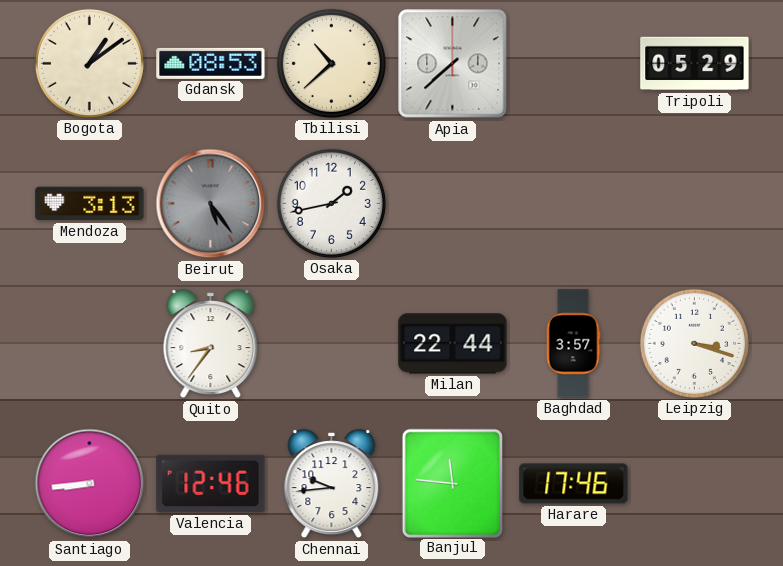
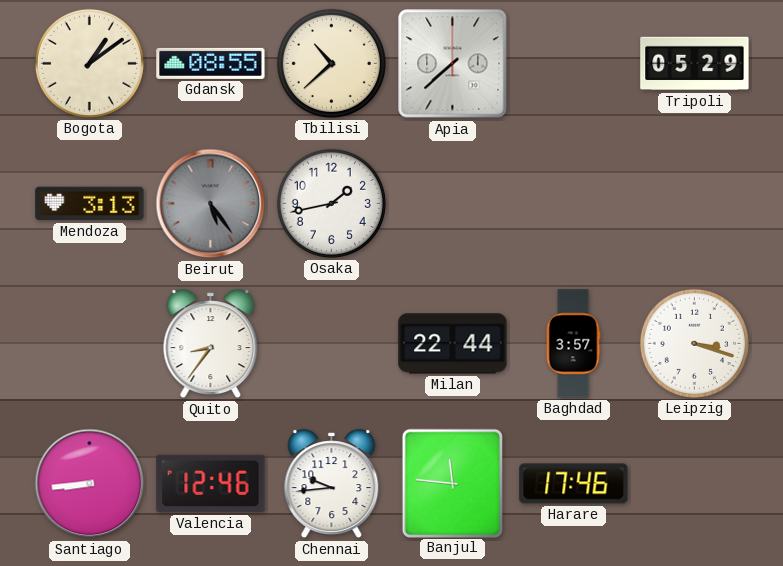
Gdansk: 08:53 -> 08:55 (211, 63)
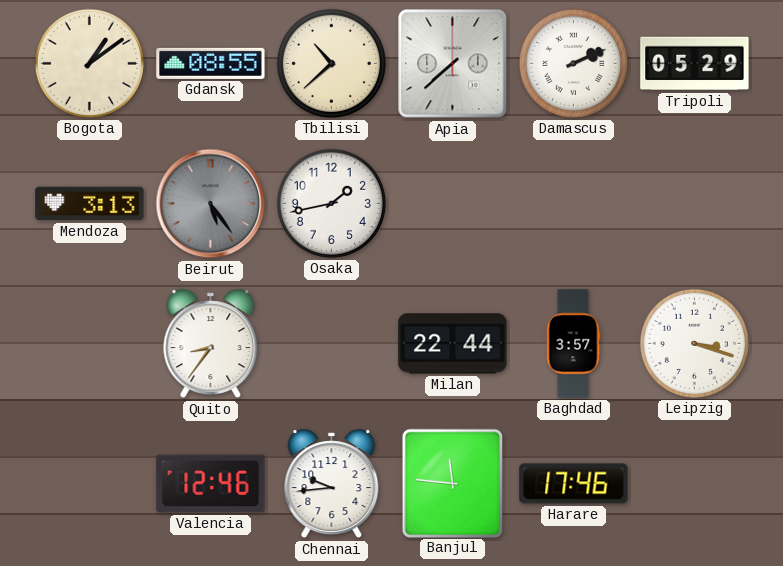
Damascus: none -> 2:11 (573, 63)
Santiago: 8:44 -> none (90, 484)
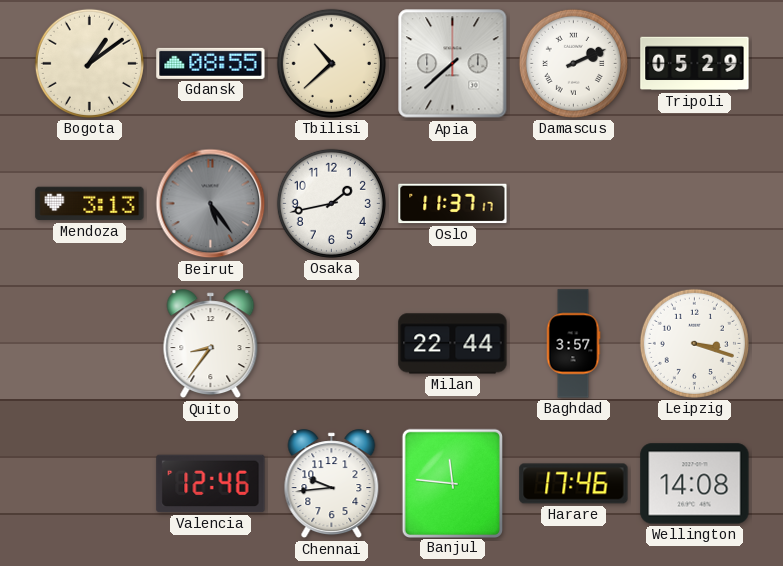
Oslo: none -> 11:37 (453, 204)
Wellington: none -> 14:08 (695, 484)
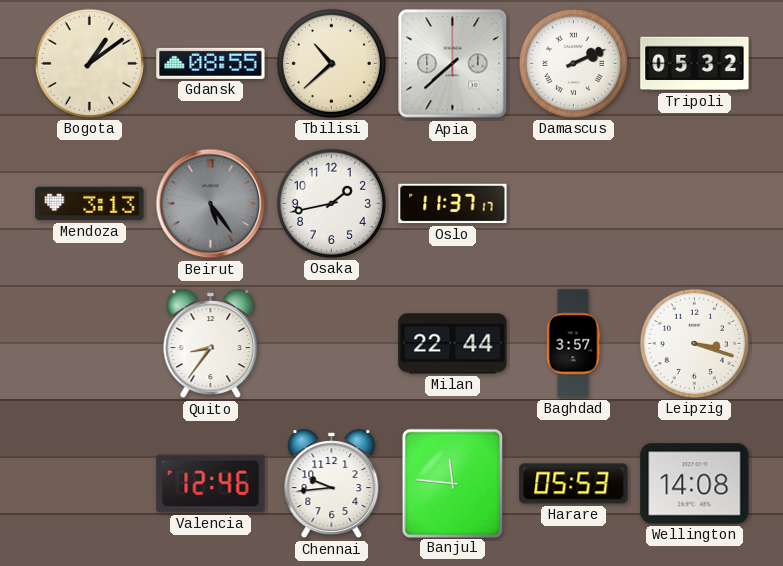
Tripoli: 05:29 -> 05:32 (695, 64)
Harare: 17:46 -> 05:53 (574, 484)
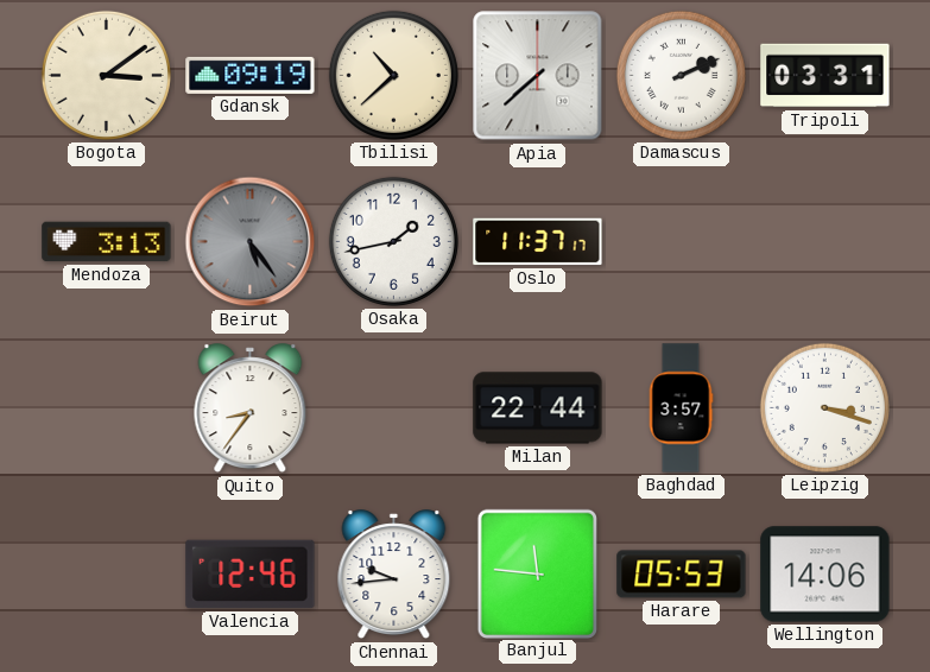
Bogota: 1:09 -> 3:09 (106, 75)
Gdansk: 08:55 -> 09:19 (251, 75)
Tripoli: 05:32 -> 03:31 (825, 76)
Wellington: 14:08 -> 14:06 (825, 575)
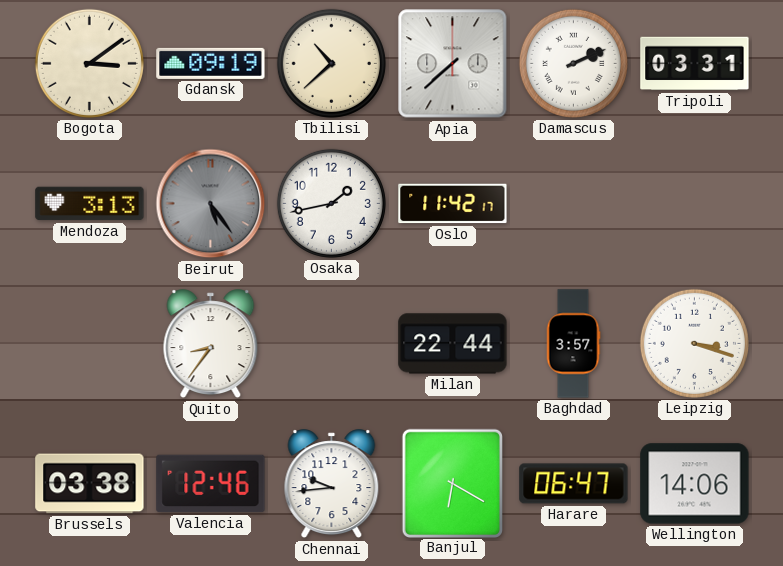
Oslo: 11:37 -> 11:42 (453, 204)
Brussels: none -> 03:38 (90, 484)
Banjul: 11:46 -> 6:20 (452, 483)
Harare: 05:53 -> 06:47 (574, 484)
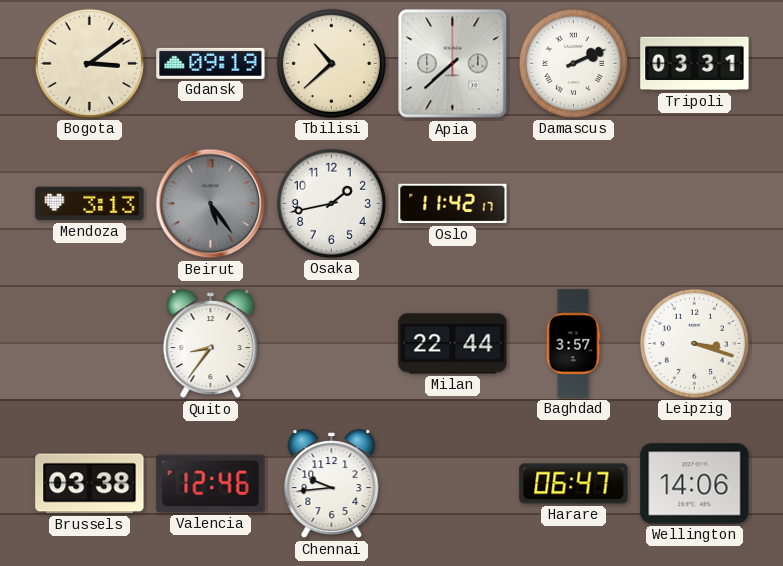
Banjul: 6:20 -> none (452, 483)
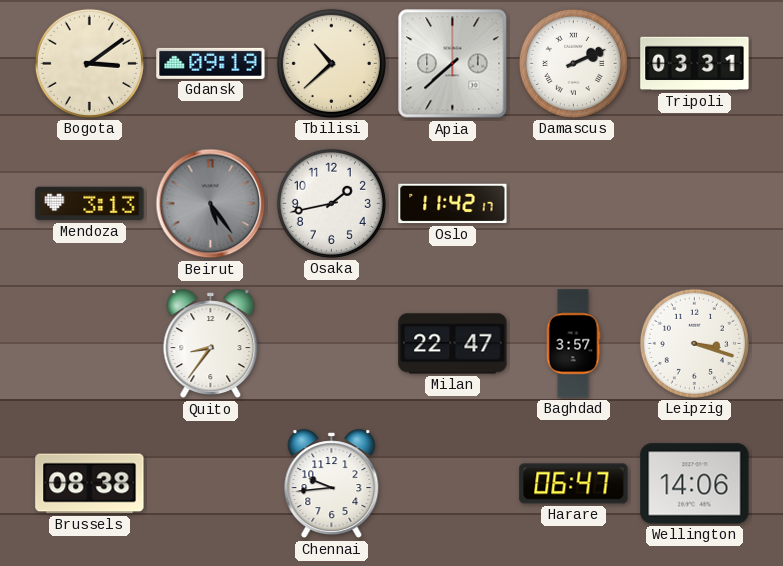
Milan: 22:44 -> 22:47 (453, 344)
Brussels: 03:38 -> 08:38 (90, 484)
Valencia: 12:46 -> none (211, 484)
